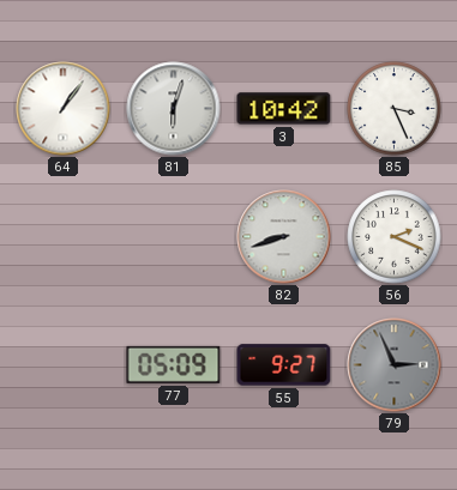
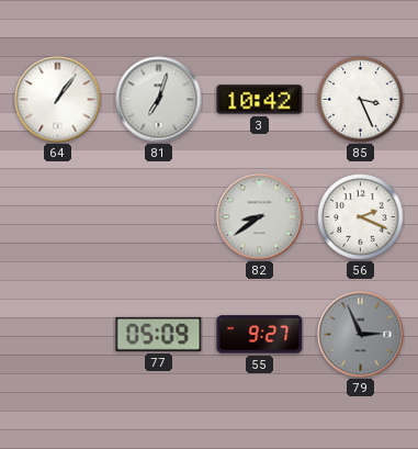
81: 6:03 -> 7:03 (159, 100)
82: 8:42 -> 8:39 (260, 217)
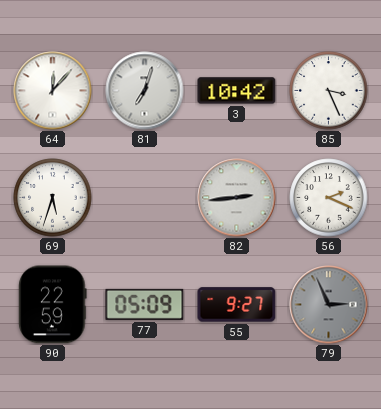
64: 1:06 -> 12:07 (53, 91)
69: none -> 5:33 (53, 198)
82: 8:39 -> 2:44 (237, 198)
90: none -> 22:59 (53, 305)
